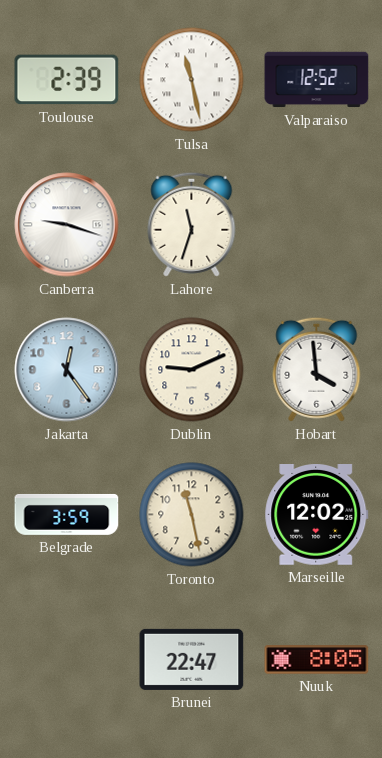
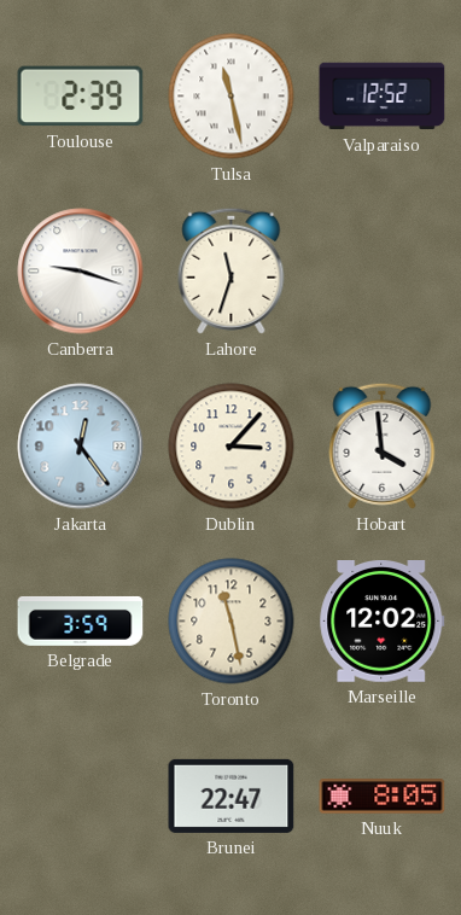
Dublin: 9:11 -> 3:07 (232, 447)
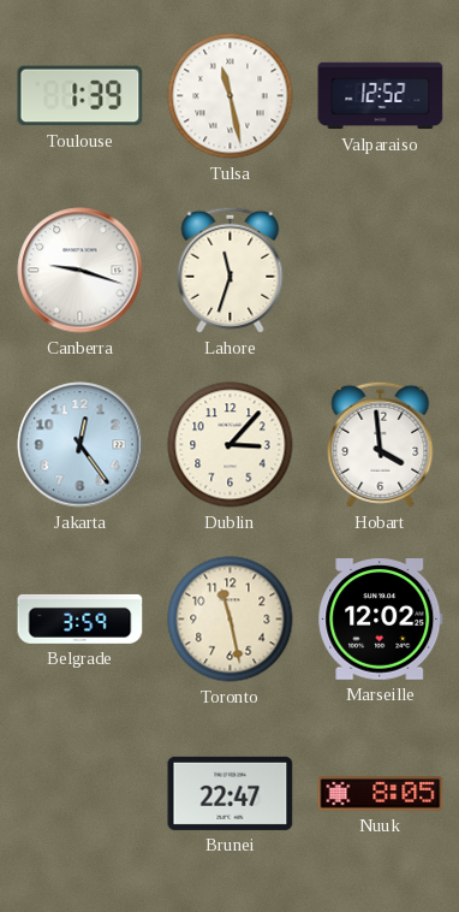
Toulouse: 2:39 -> 1:39 (81, 96)
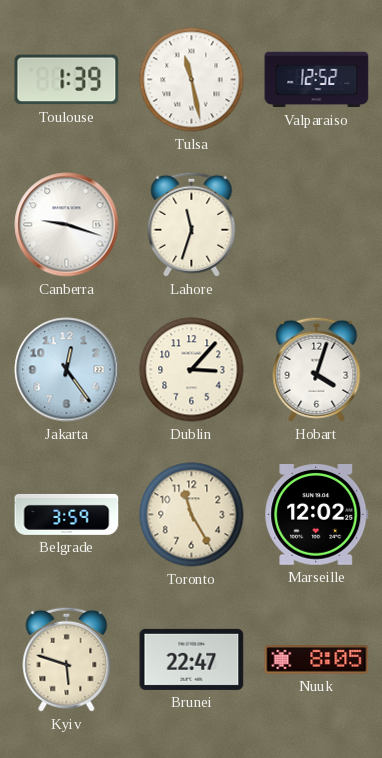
Hobart: 3:59 -> 4:03 (317, 369)
Toronto: 11:28 -> 11:25 (192, 515)
Kyiv: none -> 5:48 (67, 659)
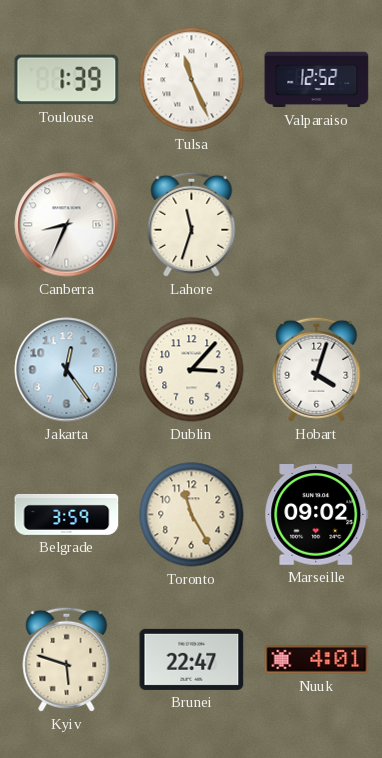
Tulsa: 11:28 -> 11:26 (192, 80)
Canberra: 9:18 -> 8:34 (67, 225)
Marseille: 12:02 -> 09:02 (317, 515)
Nuuk: 8:05 -> 4:01 (317, 660)
